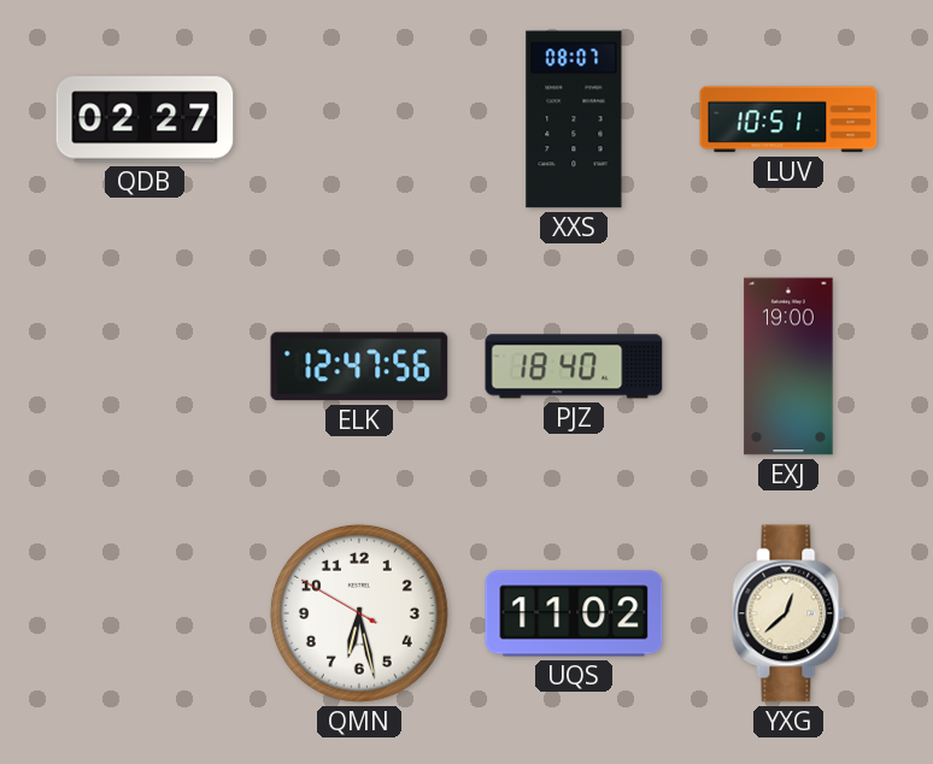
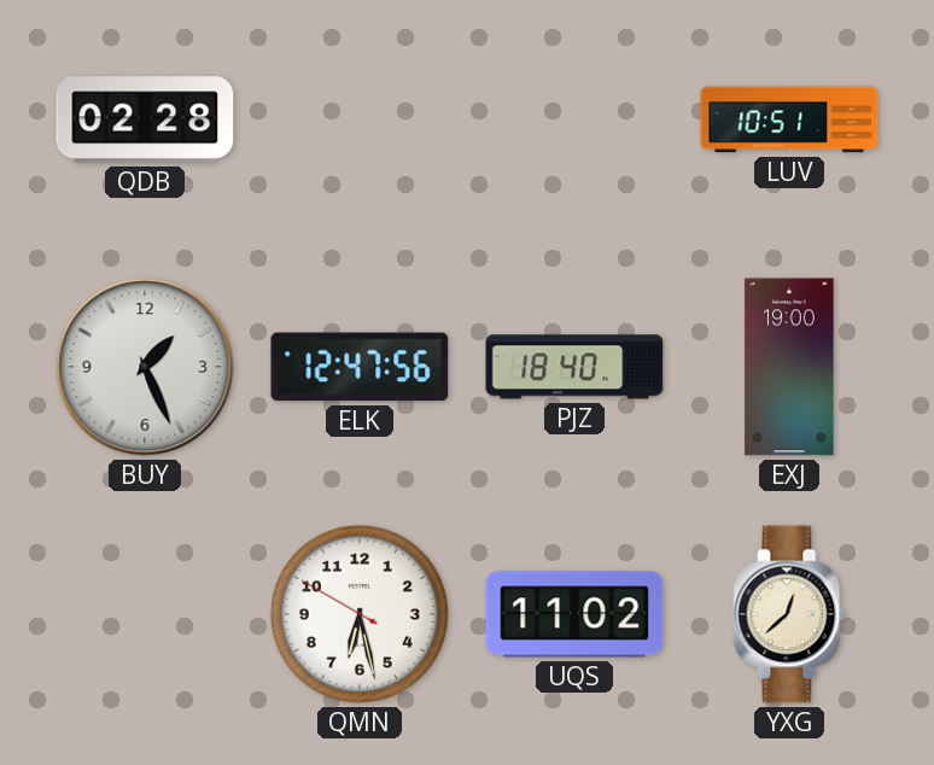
QDB: 02:27 -> 02:28 (145, 119)
XXS: 08:07 -> none (574, 119)
BUY: none -> 1:26 (145, 367)
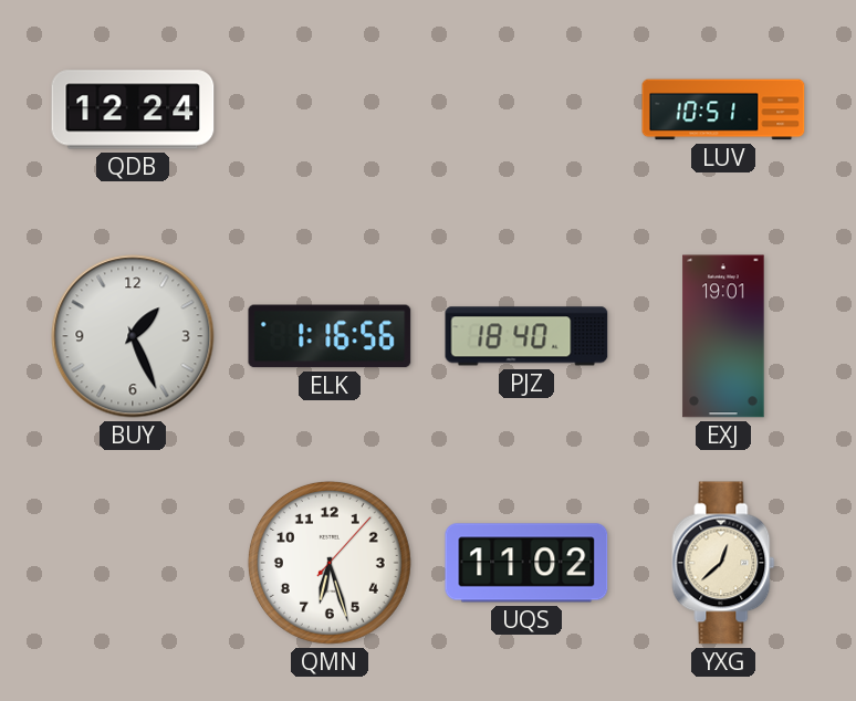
QDB: 02:28 -> 12:24 (133, 109)
ELK: 12:47 -> 1:16 (330, 336)
EXJ: 19:00 -> 19:01 (723, 336)
QMN: 6:27:50 -> 6:27:07 (330, 563)
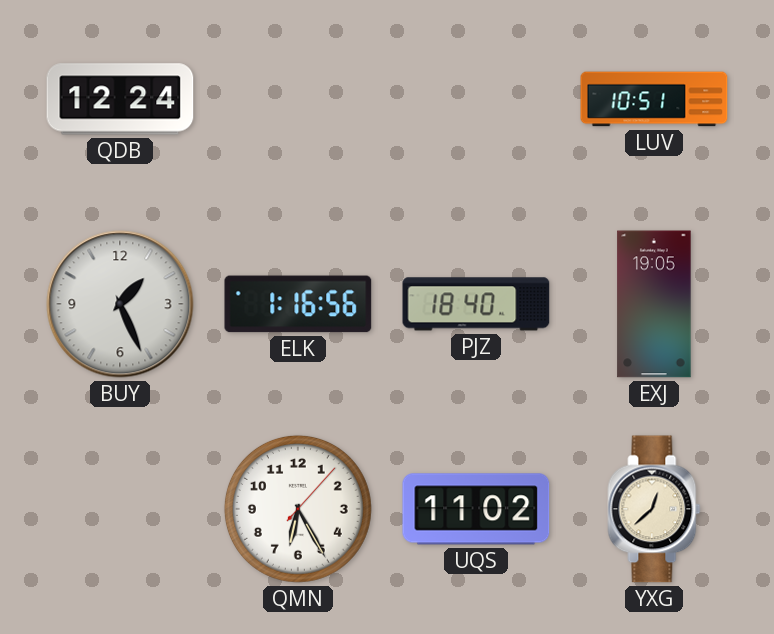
EXJ: 19:01 -> 19:05 (654, 304)
QMN: 6:27 -> 6:25 (298, 509)
